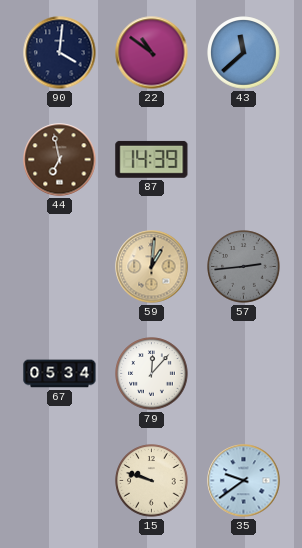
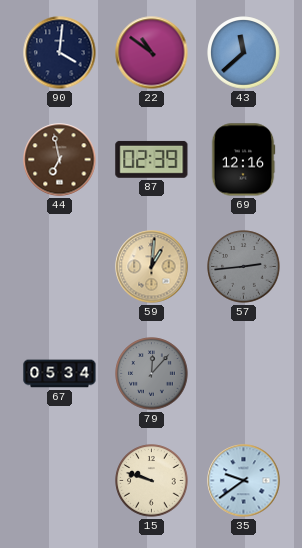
87: 14:39 -> 02:39 (152, 159)
69: none -> 12:16 (243, 160)
79 dial: white -> grey (152, 374)
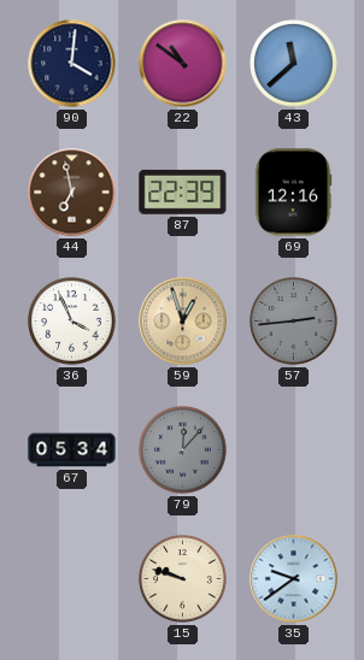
87: 02:39 -> 22:39 (183, 191)
36: none -> 3:56 (72, 322)
59: 1:01 -> 12:57 (183, 322)
